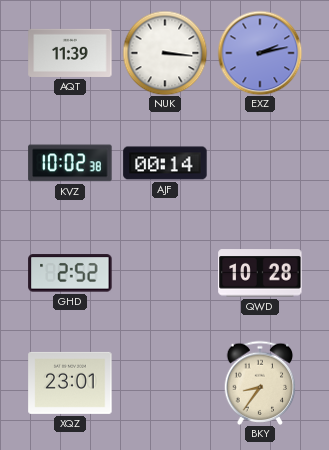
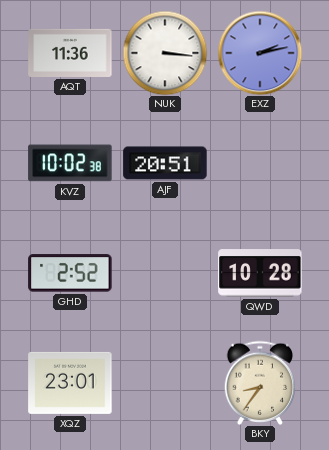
AQT: 11:39 -> 11:36 (70, 53)
AJF: 00:14 -> 20:51 (165, 163)
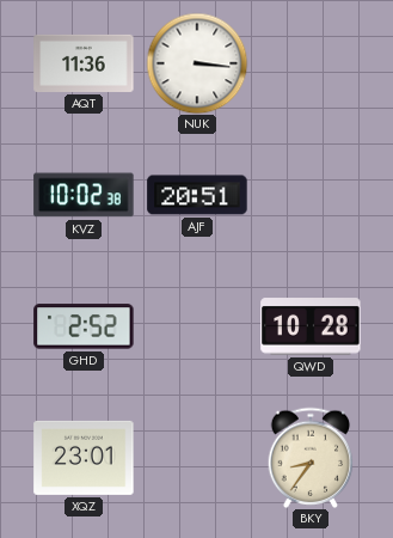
EXZ: 2:13 -> none (260, 53)
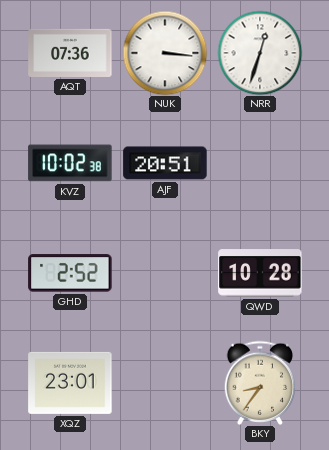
AQT: 11:36 -> 07:36 (70, 53)
NRR: none -> 12:33 (260, 53)
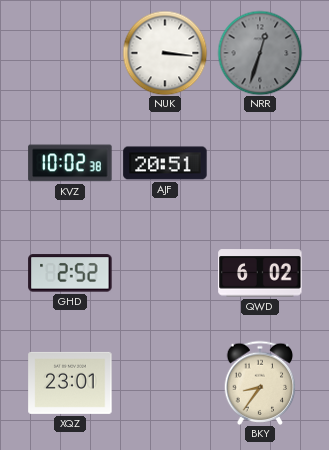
AQT: 07:36 -> none (70, 53)
NRR dial: white -> grey (260, 53)
QWD: 10:28 -> 6:02 (260, 273)
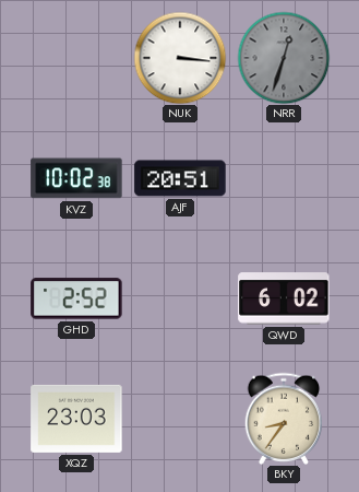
XQZ: 23:01 -> 23:03 (76, 419)
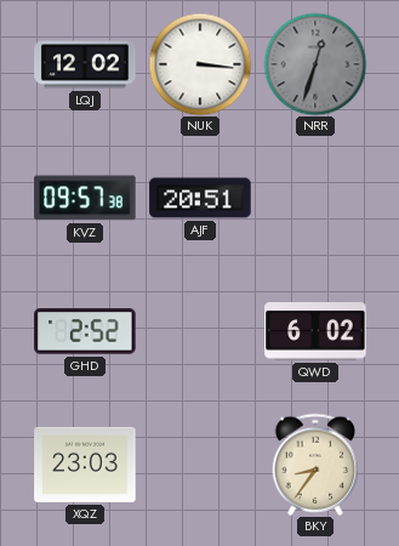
LQJ: none -> 12:02 (85, 64)
KVZ: 10:02 -> 09:57 (85, 198)
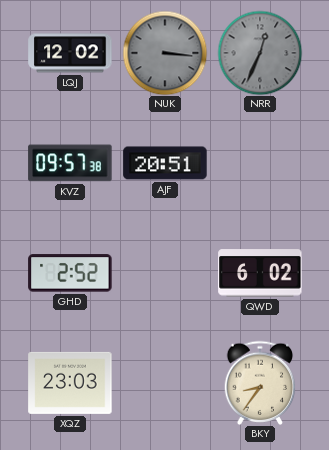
NUK dial: white -> grey (165, 53)
NRR: 12:33 -> 12:34 (260, 53)
